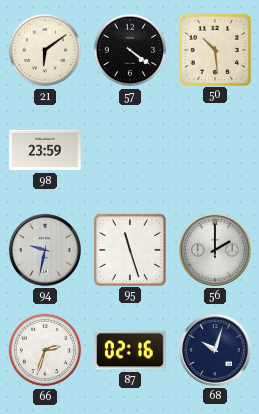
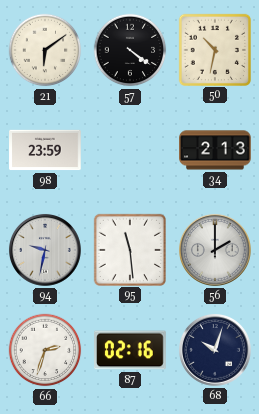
50: 10:29 -> 10:32 (214, 49)
34: none -> 2:13 (215, 150)
95: 11:27 -> 11:29 (129, 249)
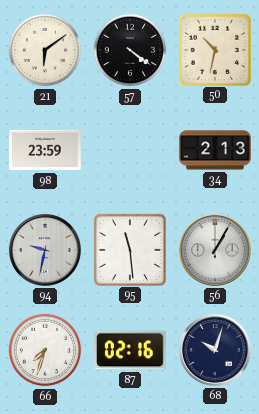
56: 2:00 -> 1:05 (215, 250)
66: 2:33 -> 7:33 (45, 350)
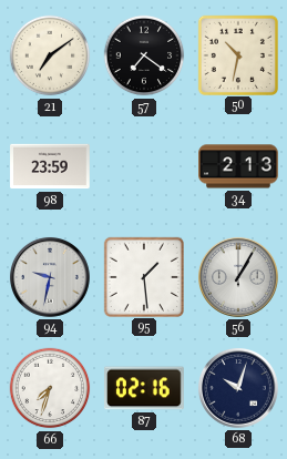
21: 6:09 -> 7:09 (50, 55)
57: 4:21 -> 7:21 (144, 55)
95: 11:29 -> 1:29 (143, 276)
